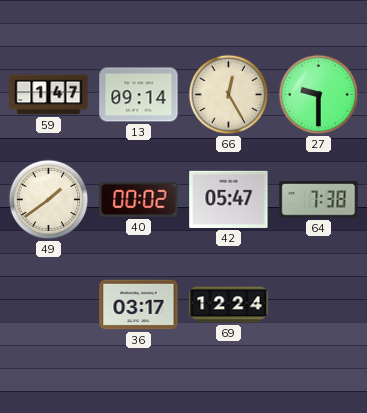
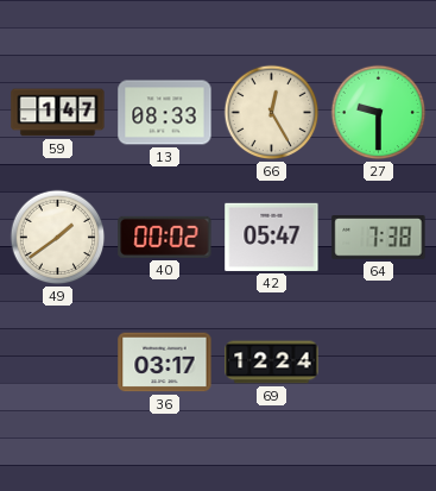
13: 09:14 -> 08:33 (165, 113)
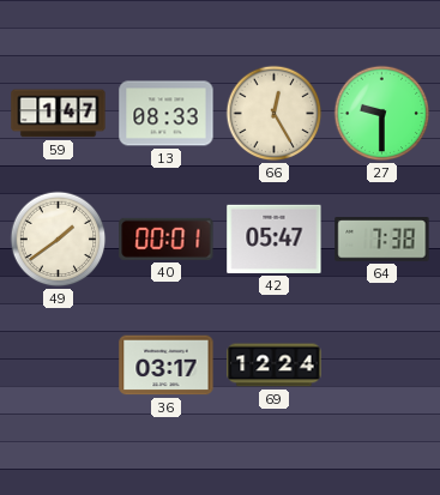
40: 00:02 -> 00:01 (167, 239)
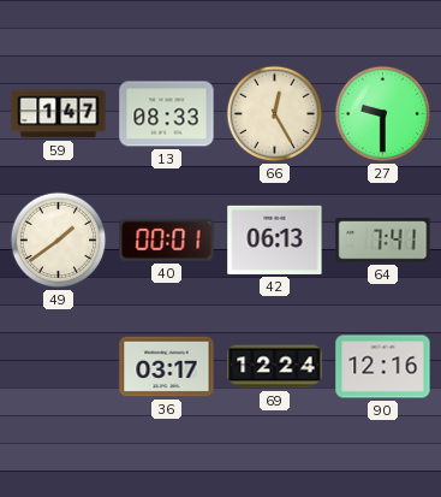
42: 05:47 -> 06:13 (275, 239)
64: 7:38 -> 7:41 (383, 241)
90: none -> 12:16 (383, 367)
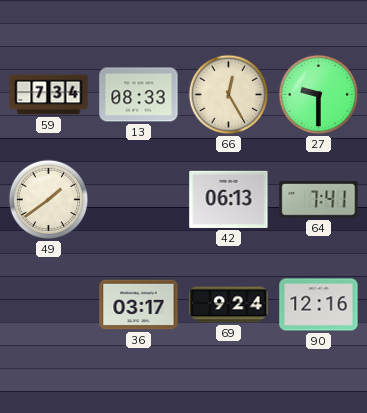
59: 1:47 -> 7:34 (49, 95)
40: 00:01 -> none (167, 239)
69: 12:24 -> 9:24 (229, 305)
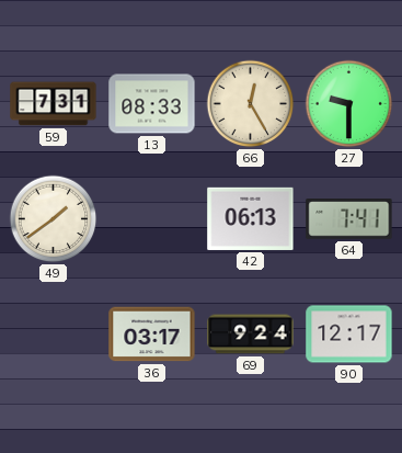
59: 7:34 -> 7:31 (54, 104)
90: 12:16 -> 12:17 (349, 335)
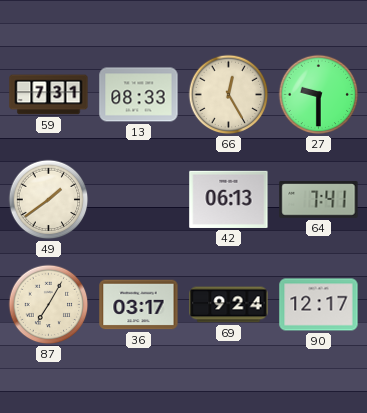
87: none -> 7:05 (49, 305)
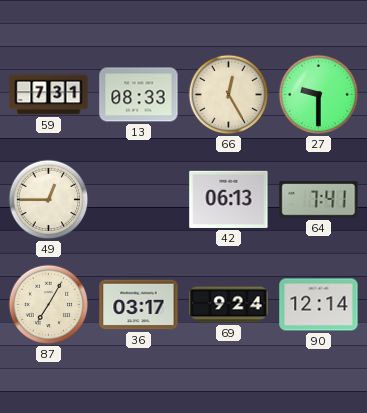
49: 1:39 -> 12:45 (49, 200)
90: 12:17 -> 12:14 (319, 305)
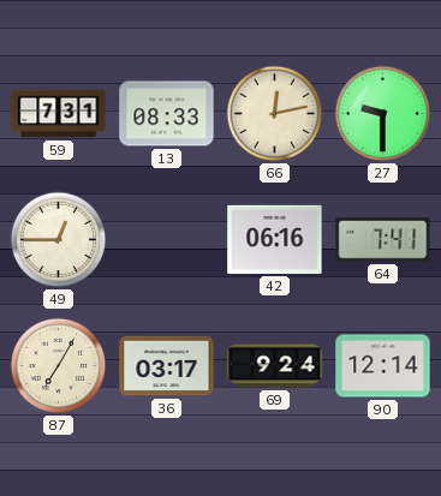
66: 12:25 -> 12:13 (275, 114)
42: 06:13 -> 06:16 (275, 239)
